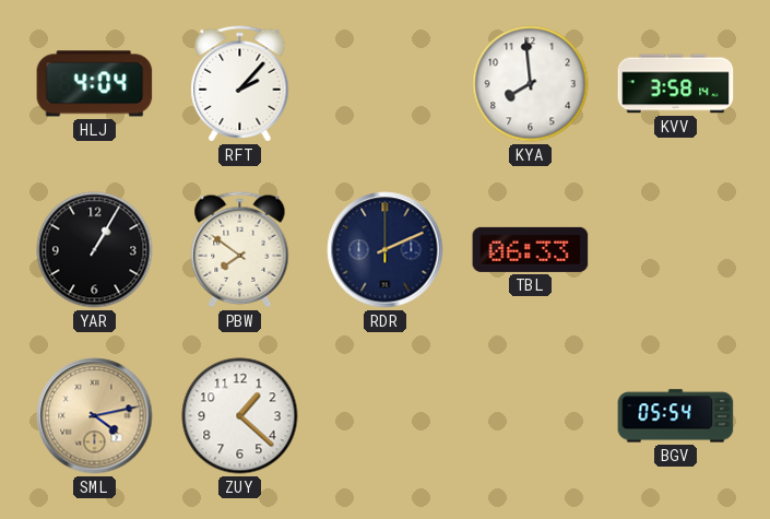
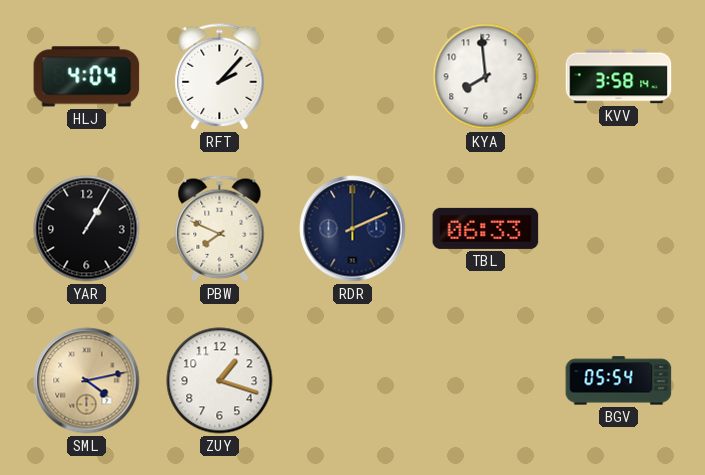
PBW: 7:51 -> 7:49 (220, 229)
ZUY: 1:22 -> 1:18 (220, 381)
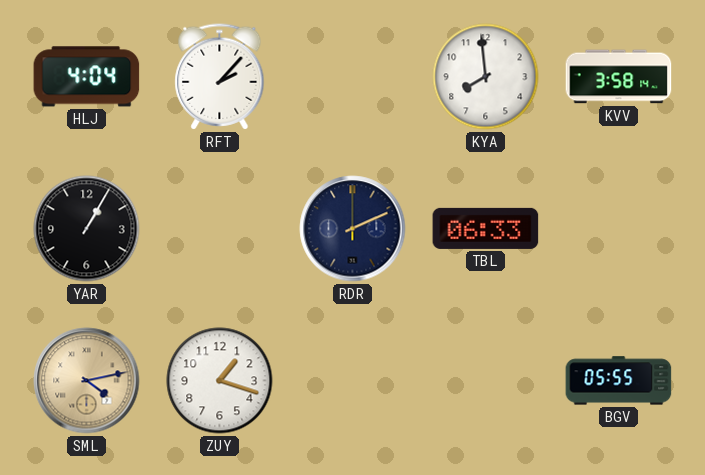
PBW: 7:49 -> none (220, 229)
BGV: 05:54 -> 05:55 (619, 381)
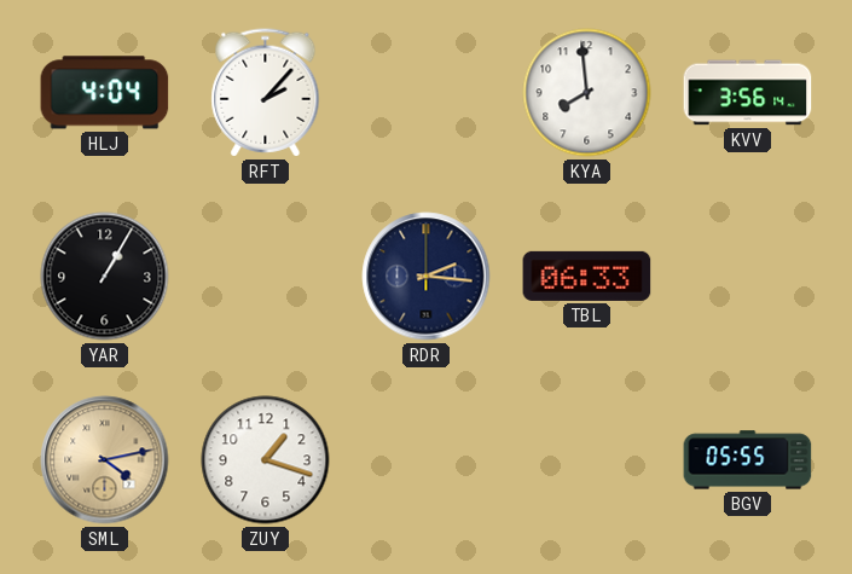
KVV: 3:58 -> 3:56 (748, 93)
RDR: 2:11 -> 2:16 (427, 277)
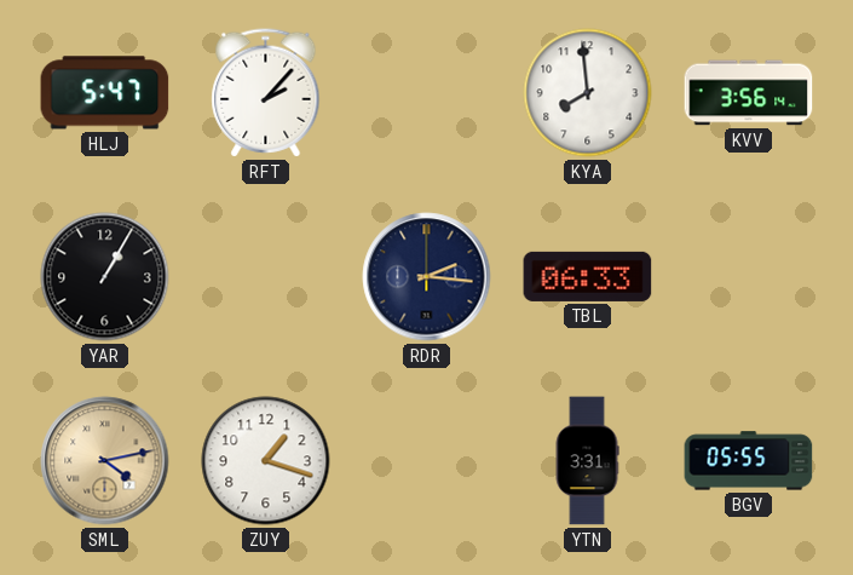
HLJ: 4:04 -> 5:47 (105, 93)
YTN: none -> 3:31 (587, 461)
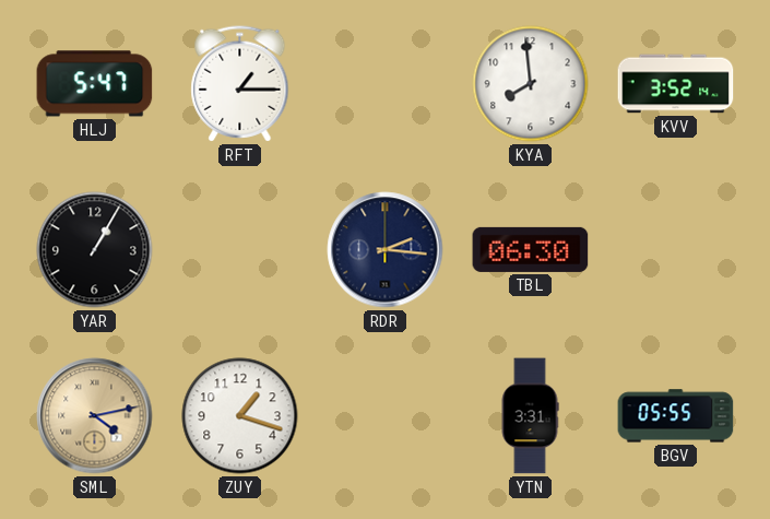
RFT: 2:07 -> 1:15 (240, 84)
KVV: 3:56 -> 3:52 (676, 84)
TBL: 06:33 -> 06:30 (531, 249)
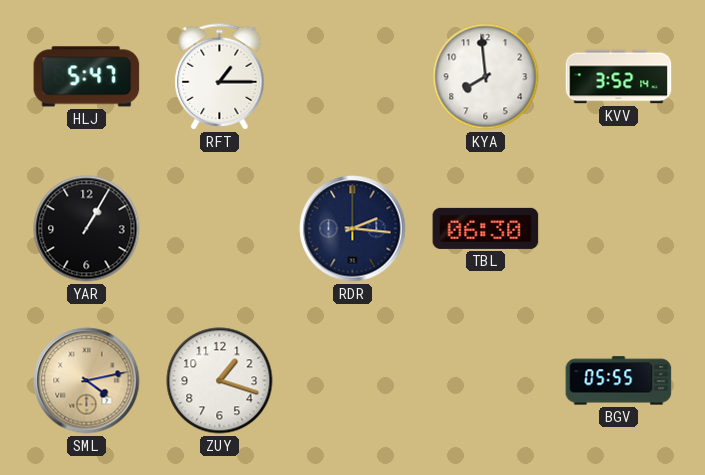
YTN: 3:31 -> none (530, 416)
